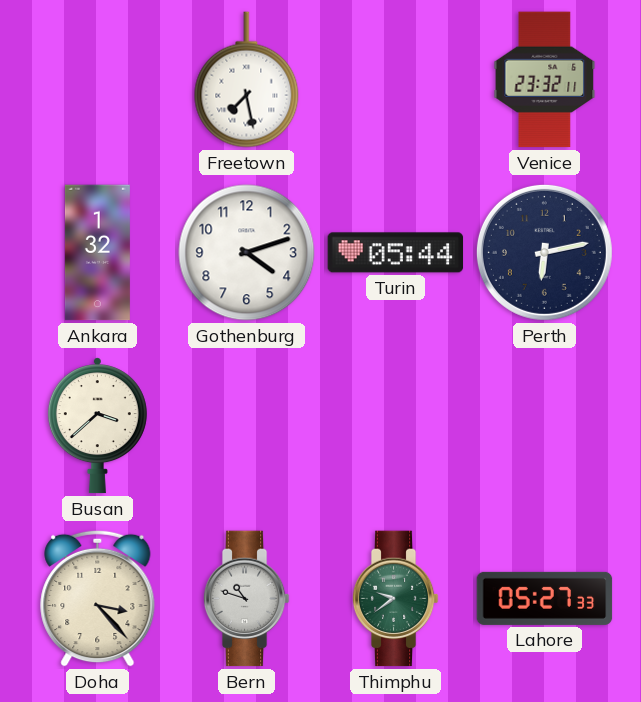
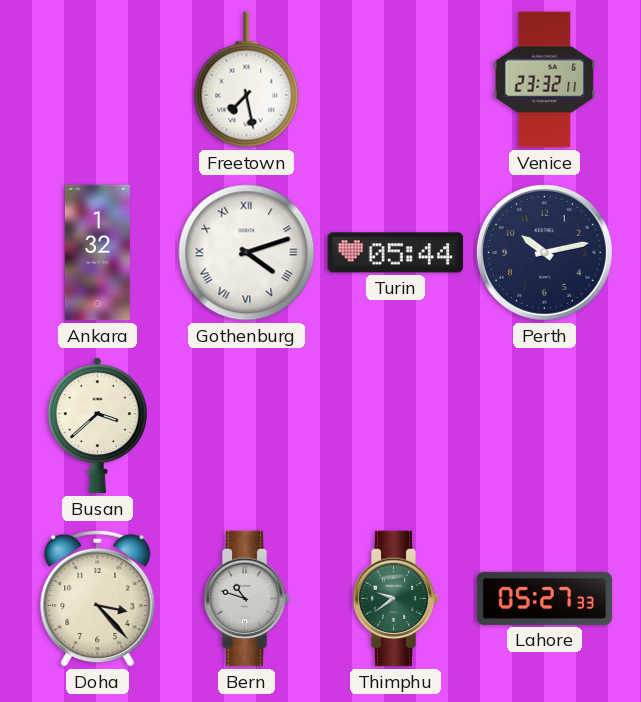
Gothenburg numerals: Arabic -> Roman (247, 253)
Perth: 6:13 -> 10:13 (544, 252)
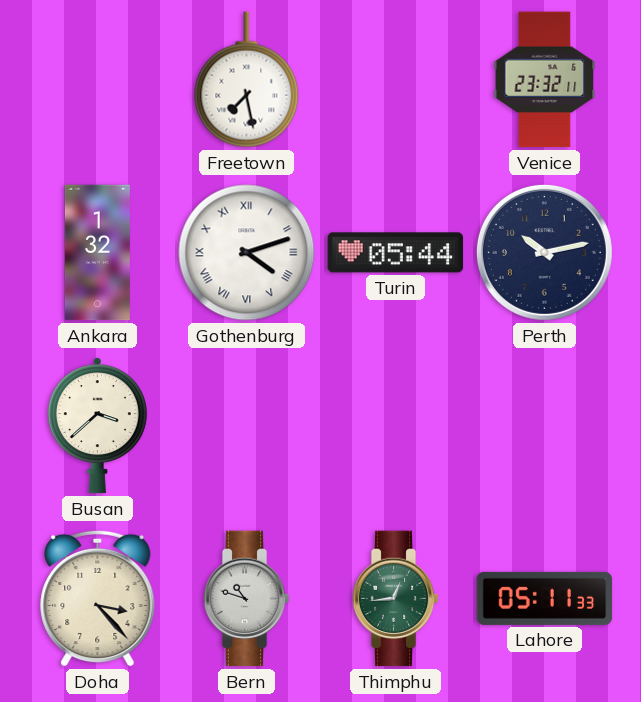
Thimphu: 9:39 -> 12:44 (395, 599)
Lahore: 05:27 -> 05:11 (545, 598)
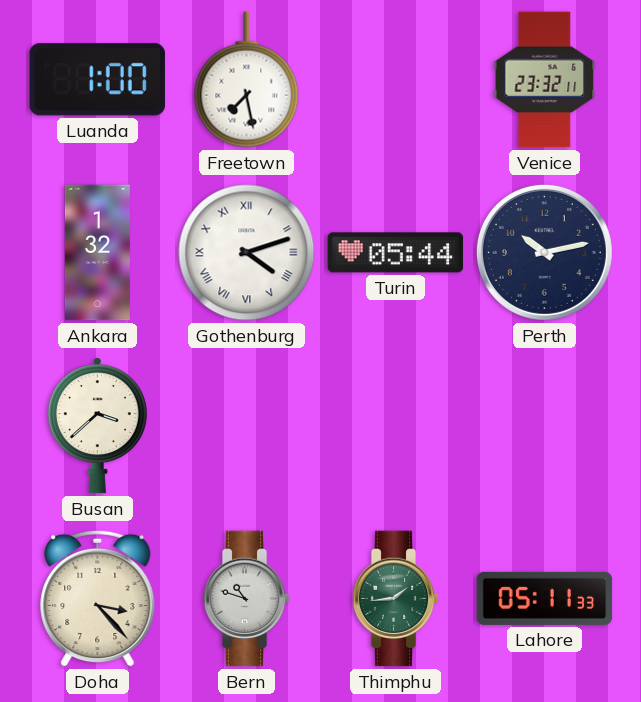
Luanda: none -> 1:00 (97, 80)
Thimphu: 12:44 -> 1:44 (395, 599)
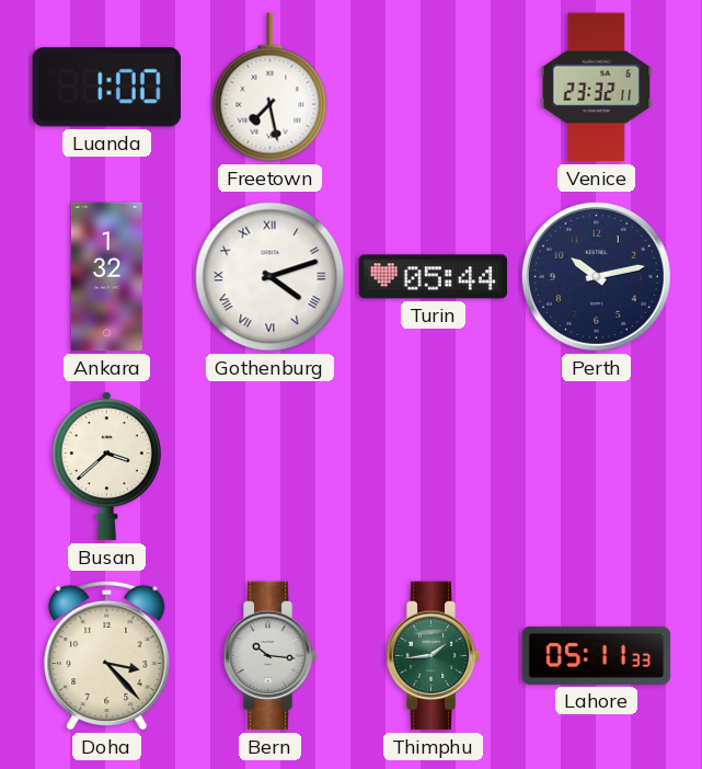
Bern: 10:48 -> 10:16 (269, 656)
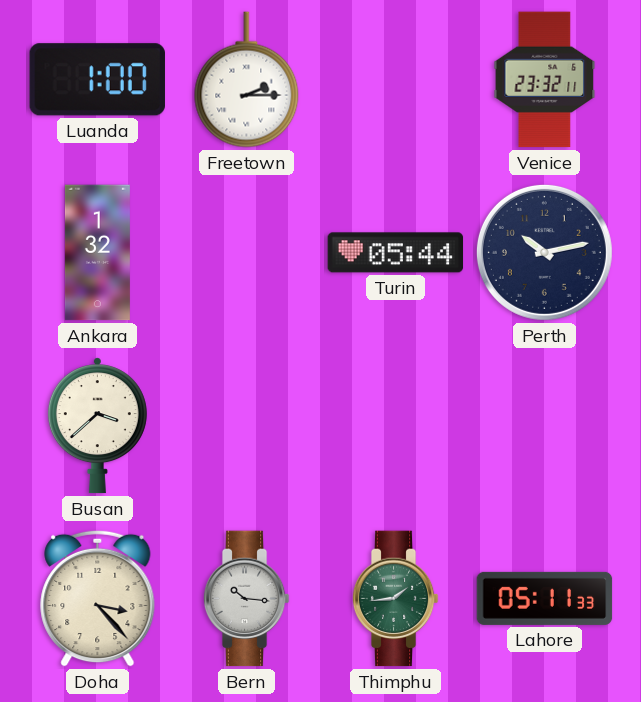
Freetown: 7:28 -> 2:15 (247, 80)
Gothenburg: 4:12 -> none (271, 277)
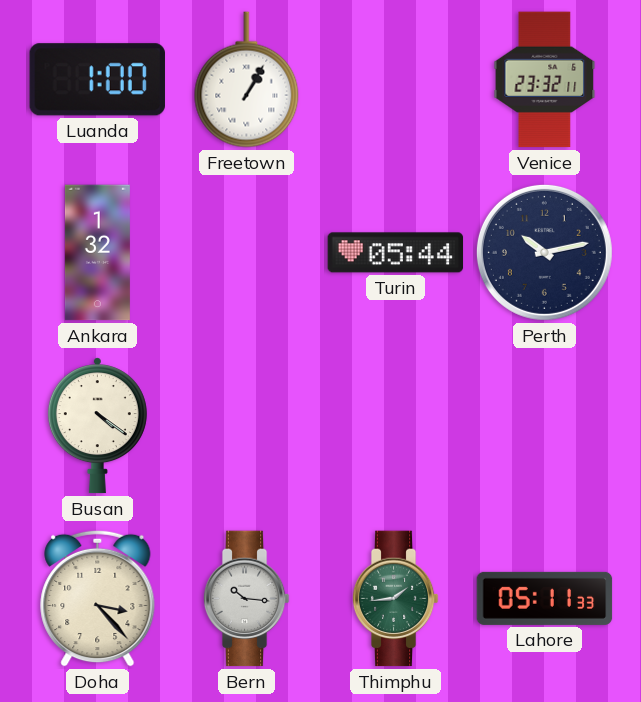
Freetown: 2:15 -> 1:05 (247, 80)
Busan: 3:38 -> 4:21 (97, 426)
